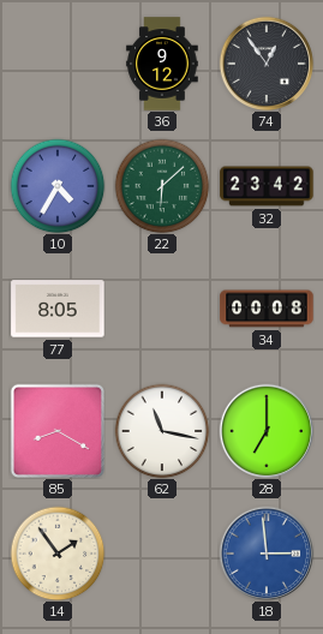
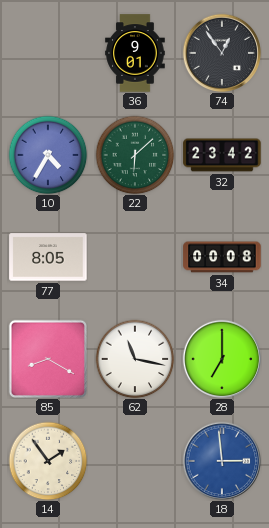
36: 9:12 -> 9:01 (135, 53)
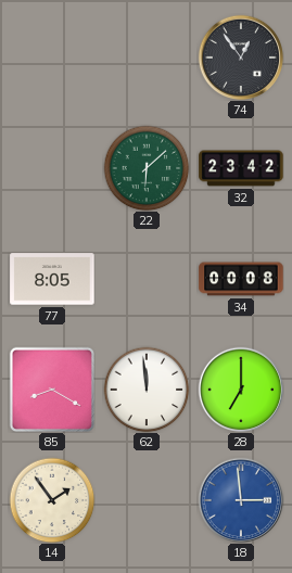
36: 9:01 -> none (135, 53)
10: 4:35 -> none (48, 155)
62: 11:17 -> 11:59 (147, 390)
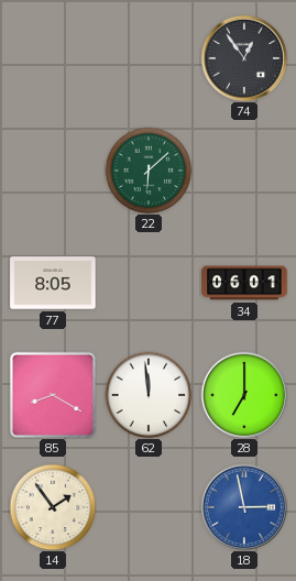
32: 23:42 -> none (241, 168)
34: 00:08 -> 06:01 (244, 283)
18: 2:59 -> 2:58 (243, 506)
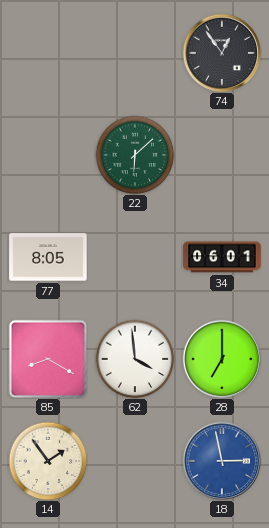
62: 11:59 -> 3:59 (135, 359)
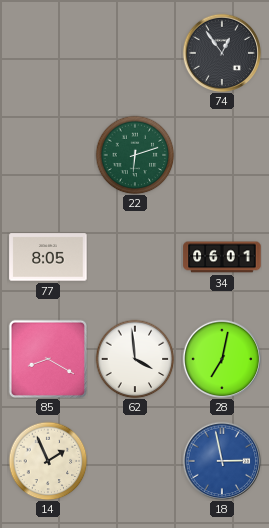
22: 6:08 -> 6:12 (135, 155)
28: 7:00 -> 7:02 (221, 358)
14: 1:54 -> 1:56 (48, 461)
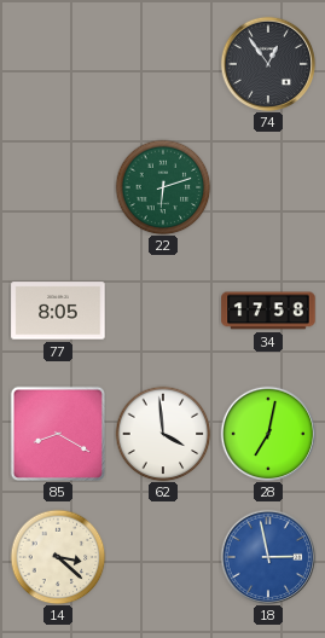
34: 06:01 -> 17:58 (268, 311)
14: 1:56 -> 3:22 (58, 557)
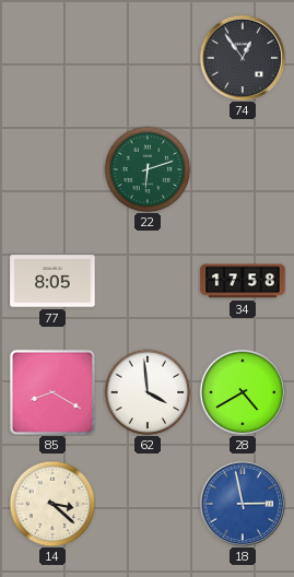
28: 7:02 -> 4:40 (242, 391)
